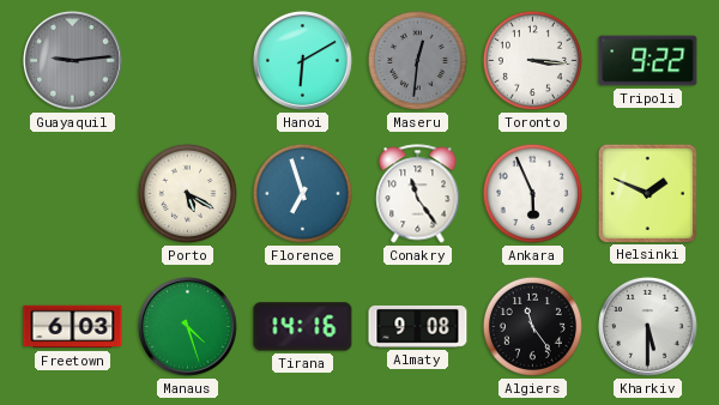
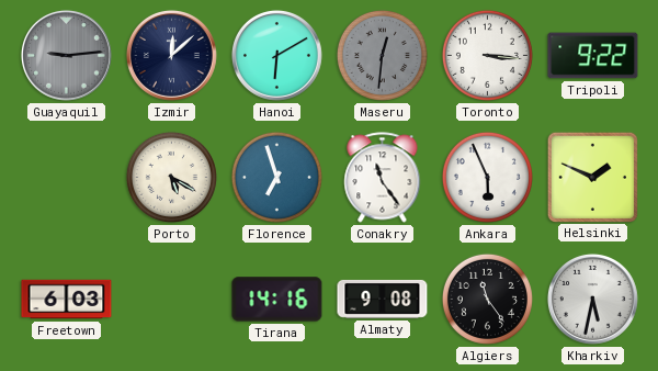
Izmir: none -> 12:08 (171, 55)
Manaus: 4:27 -> none (187, 326)
Kharkiv: 5:30 -> 5:32 (592, 299)
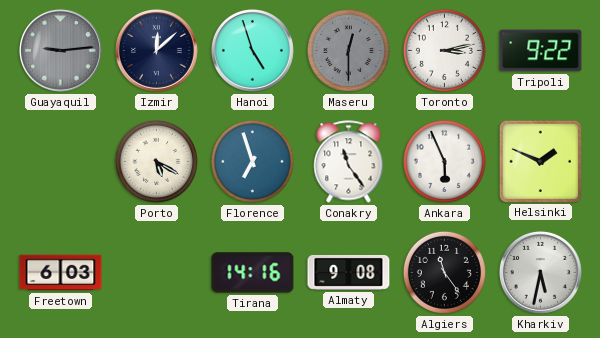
Hanoi: 6:10 -> 4:57 (252, 50)
Maseru: 12:31 -> 12:30 (348, 50)
Toronto: 3:16 -> 3:13 (444, 50)
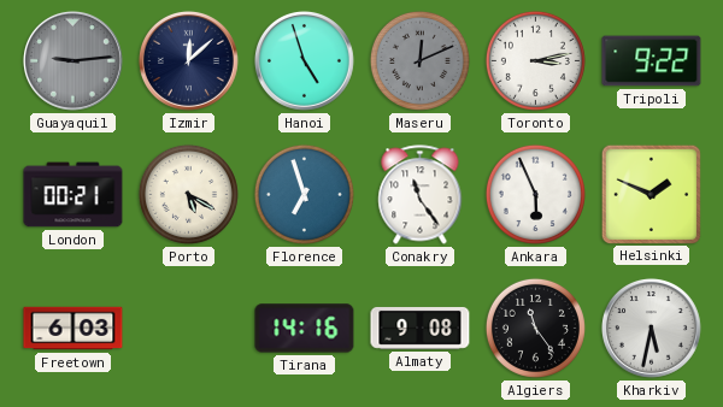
Maseru: 12:30 -> 12:11 (419, 60)
London: none -> 00:21 (74, 195)
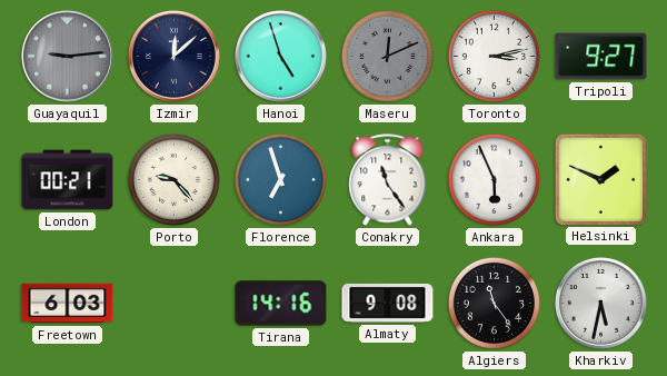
Tripoli: 9:22 -> 9:27 (601, 57)
Porto: 5:20 -> 9:23 (173, 179)
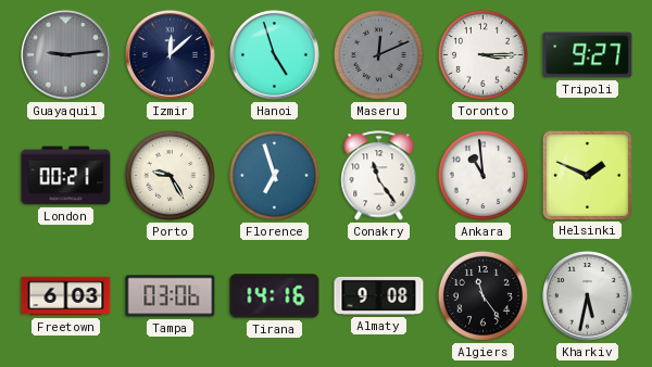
Toronto: 3:13 -> 3:15 (482, 54)
Porto: 9:23 -> 9:25 (170, 175)
Ankara: 5:56 -> 10:59 (482, 175)
Tampa: none -> 03:06 (171, 296)
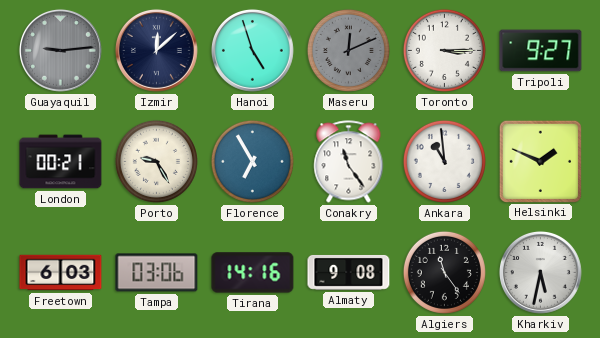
Florence: 6:57 -> 6:55 (252, 161)
